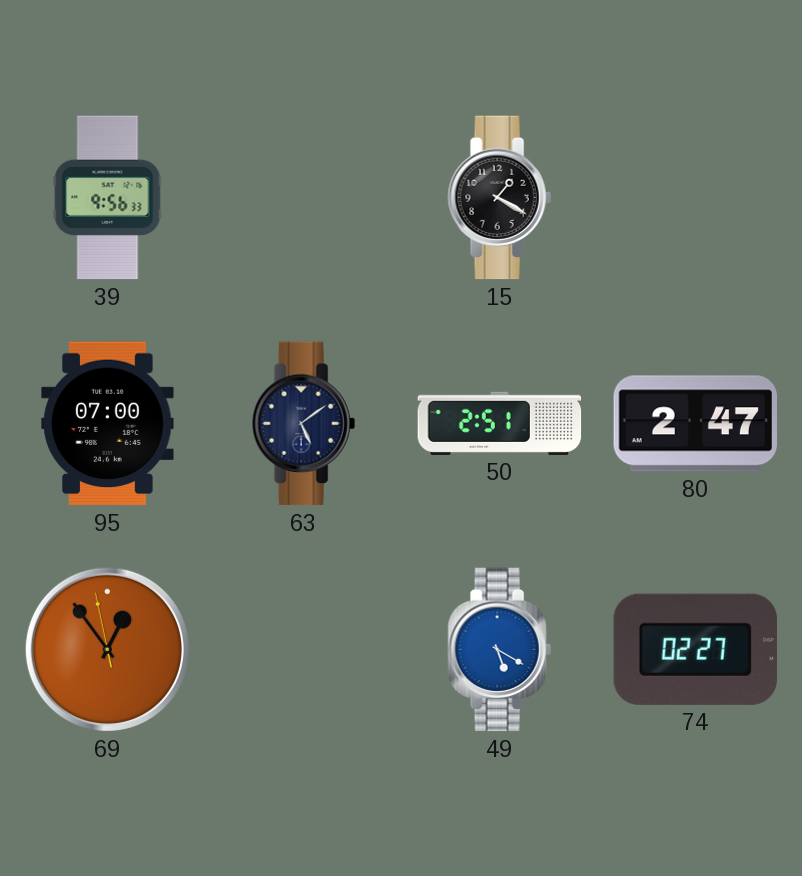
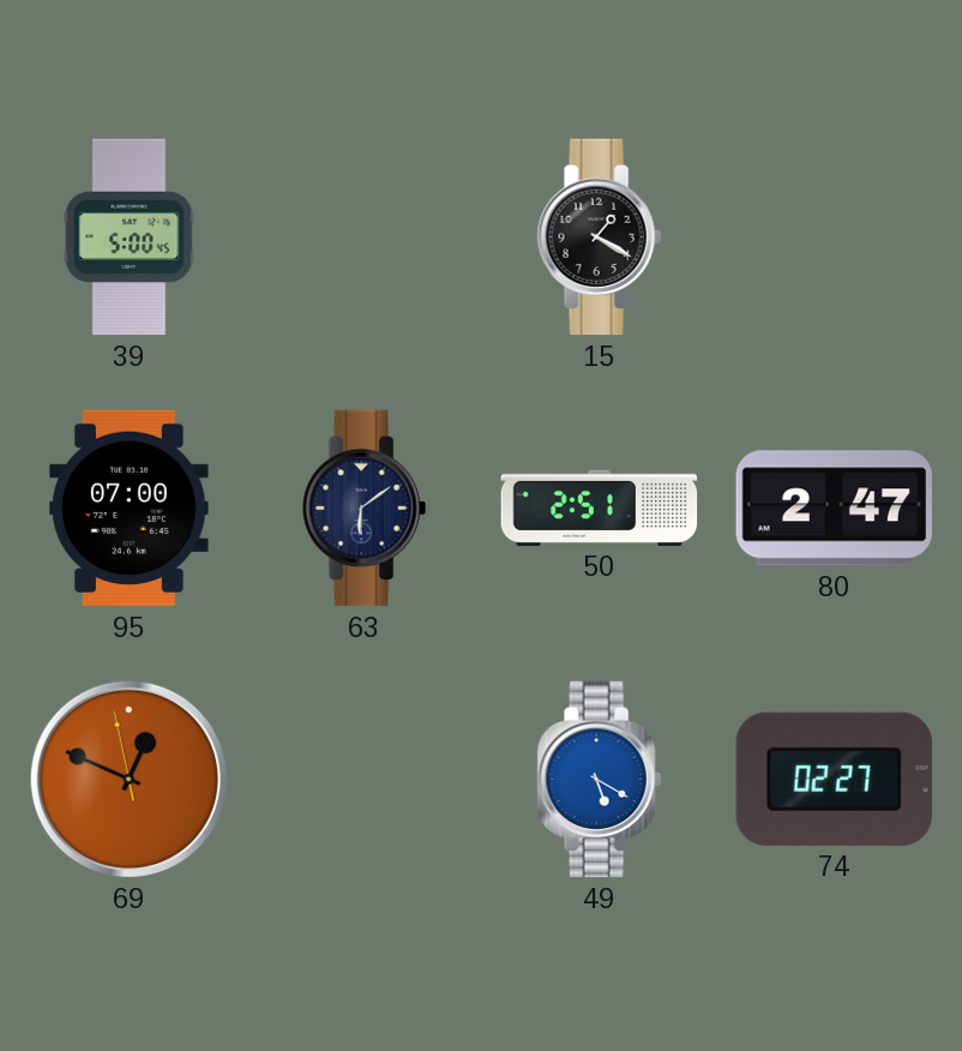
39: 9:56 -> 5:00 (130, 238)
63: 5:09 -> 6:09 (363, 509)
69: 12:53 -> 12:48 (128, 779)
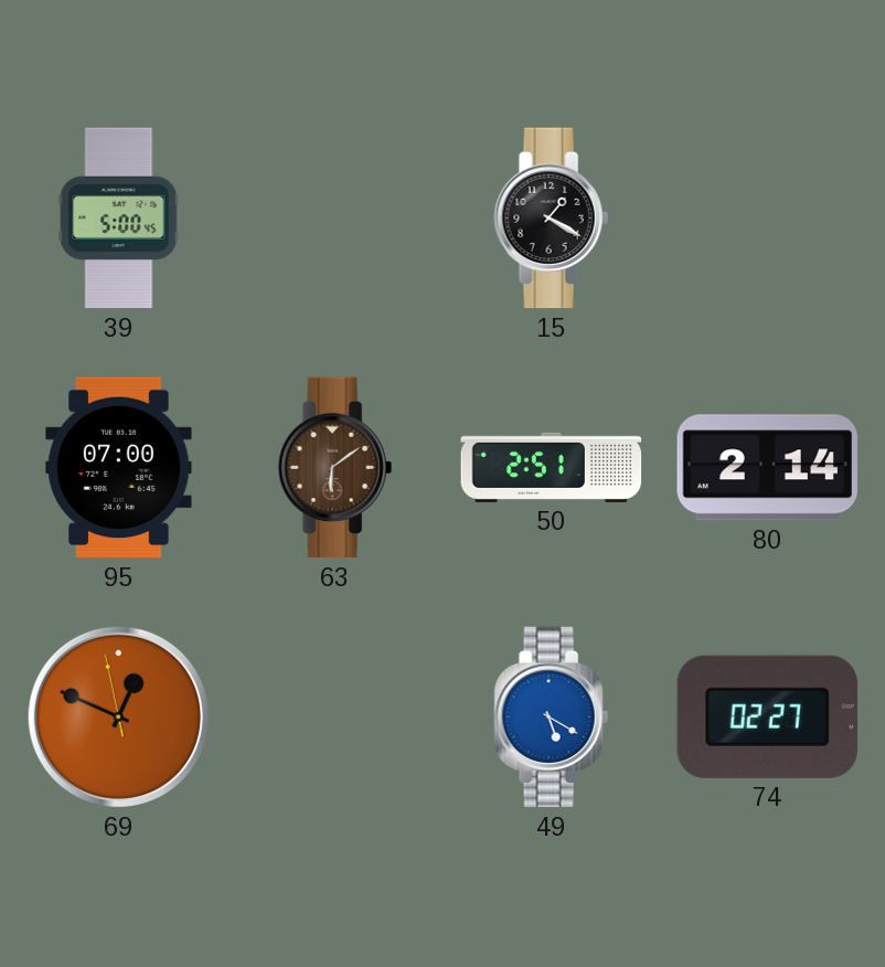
63 dial: navy -> brown (334, 468)
80: 2:47 -> 2:14 (768, 468)
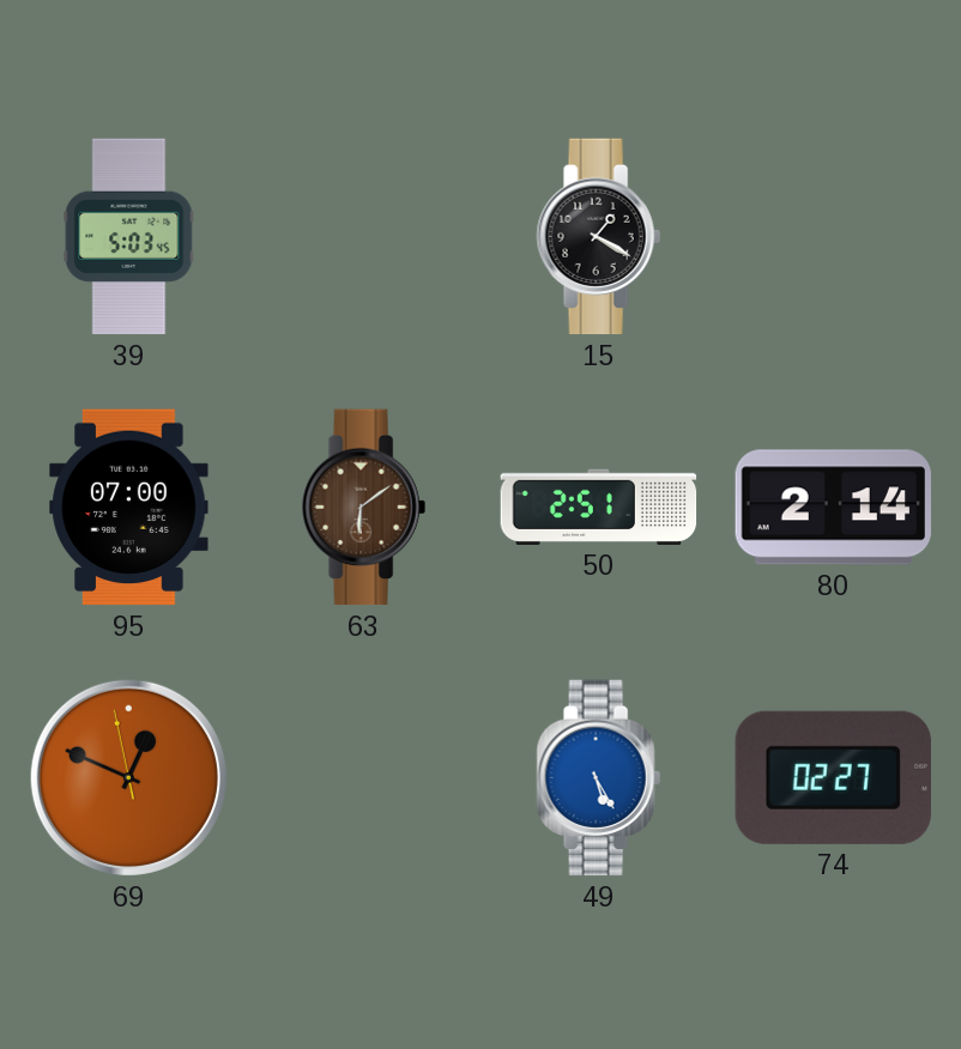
39: 5:00 -> 5:03 (129, 237)
49: 5:20 -> 5:25 (598, 778)
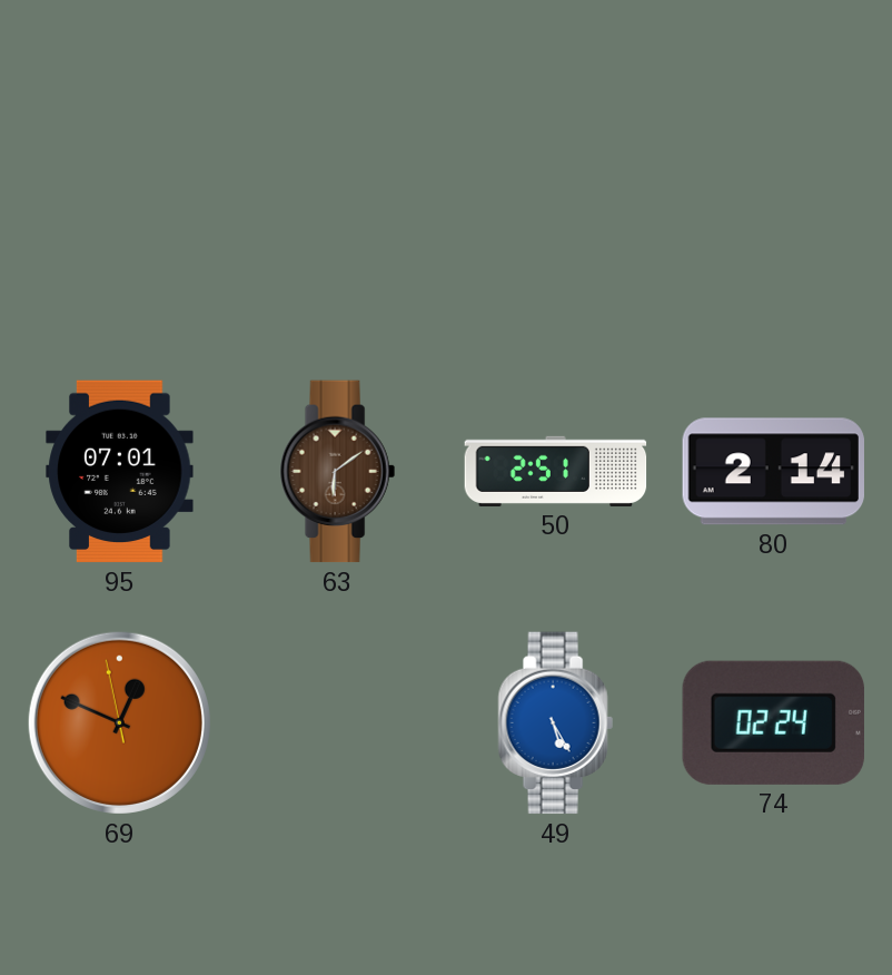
39: 5:03 -> none (129, 237)
15: 1:20 -> none (598, 237)
95: 07:00 -> 07:01 (120, 472)
74: 02:27 -> 02:24 (773, 722)
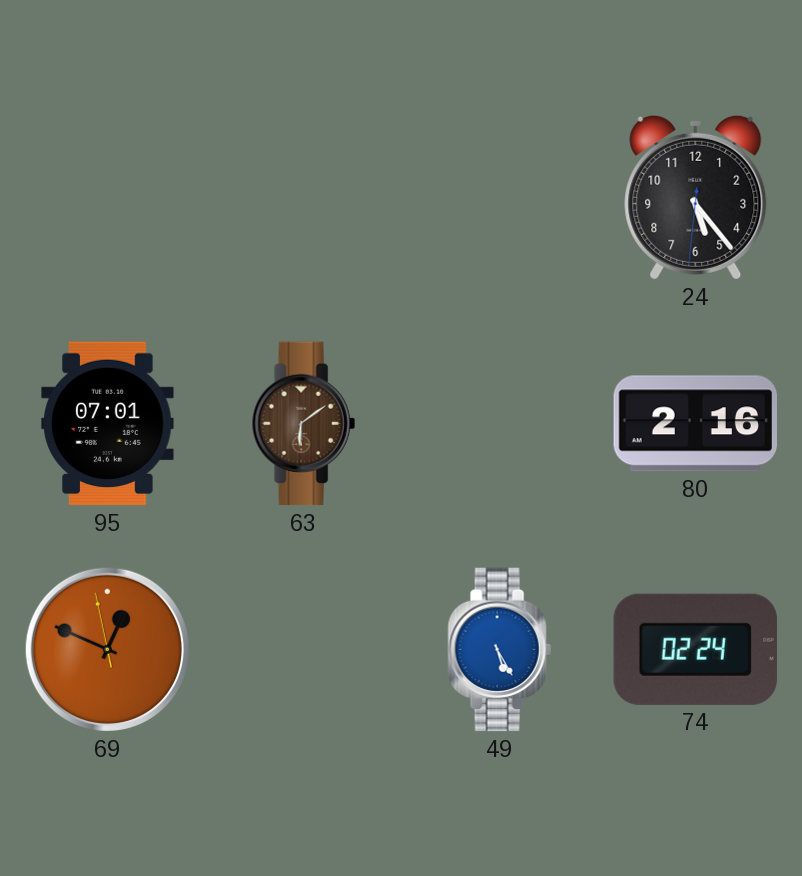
24: none -> 5:23 (696, 197)
50: 2:51 -> none (556, 471)
80: 2:14 -> 2:16 (696, 424)
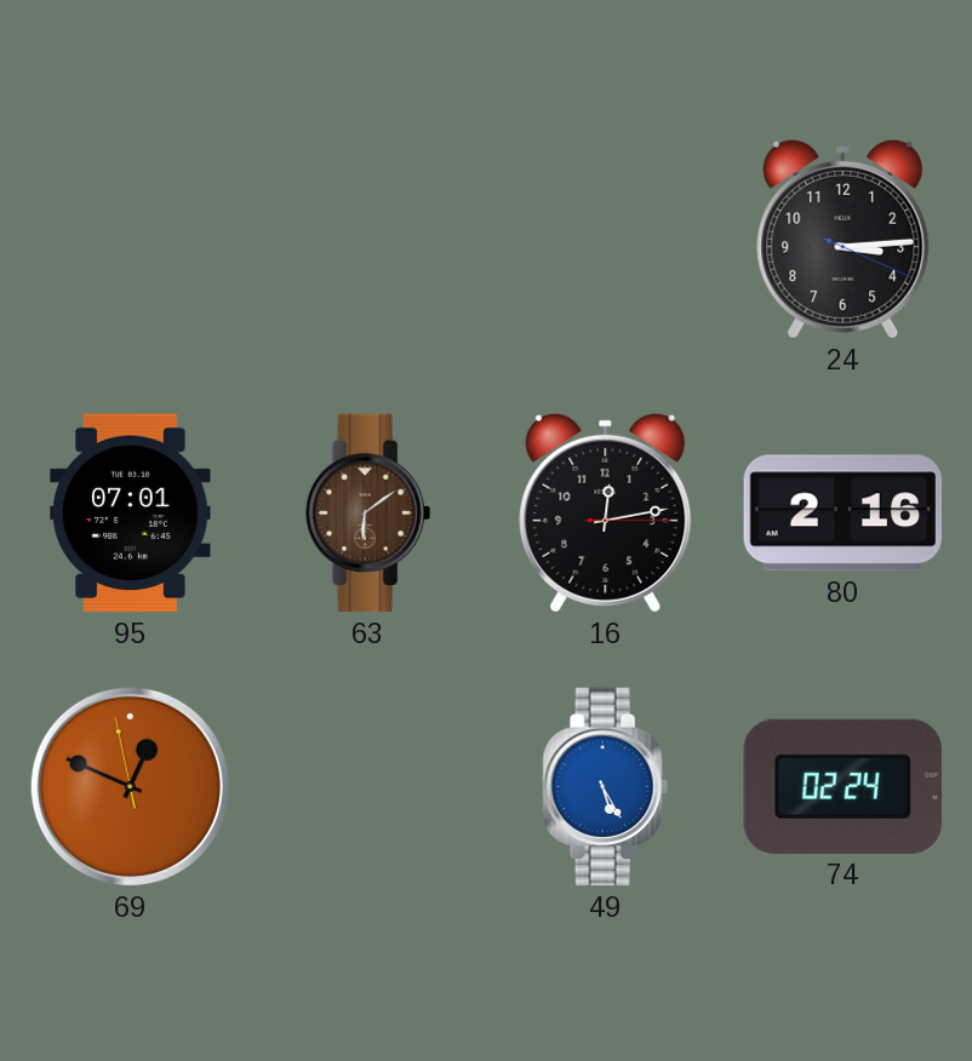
24: 5:23 -> 3:14 (844, 239)
16: none -> 12:13 (606, 512)
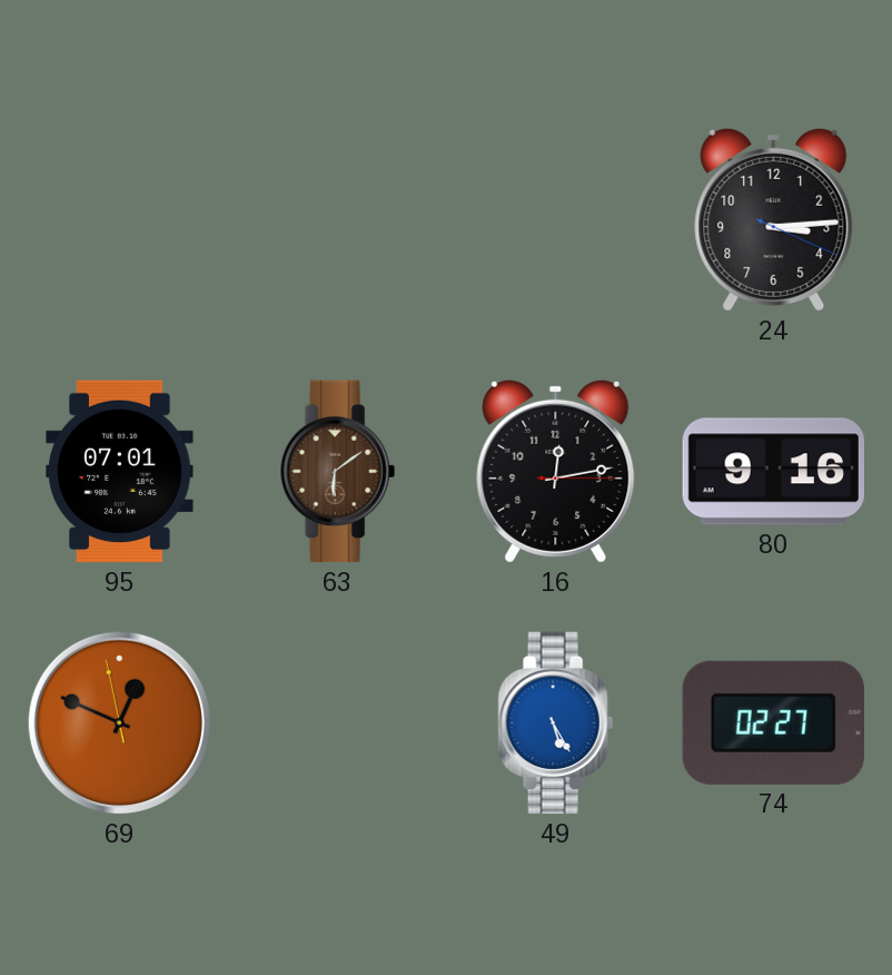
80: 2:16 -> 9:16 (774, 472)
74: 02:24 -> 02:27 (773, 722)
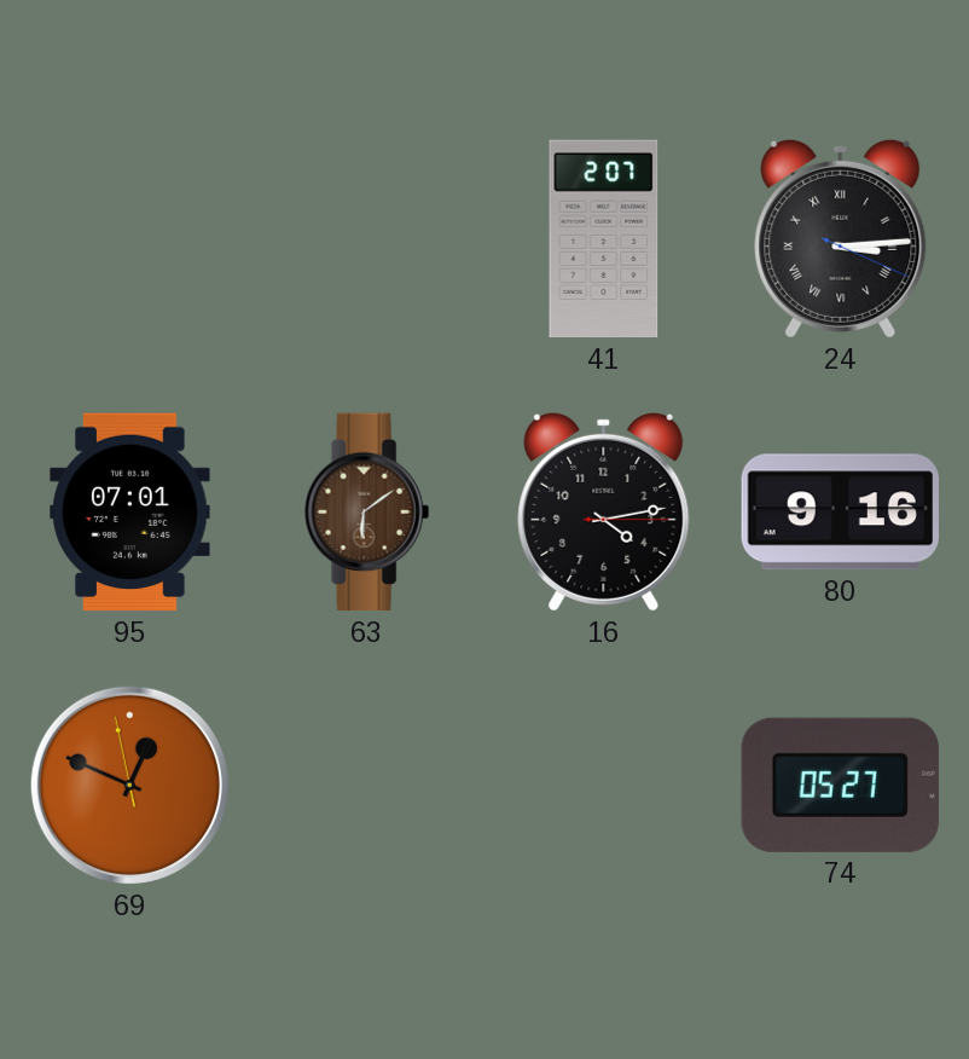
41: none -> 2:07 (604, 239)
24 numerals: Arabic -> Roman (841, 238)
16: 12:13 -> 4:13 (604, 511)
49: 5:25 -> none (555, 723)
74: 02:27 -> 05:27 (840, 785)
